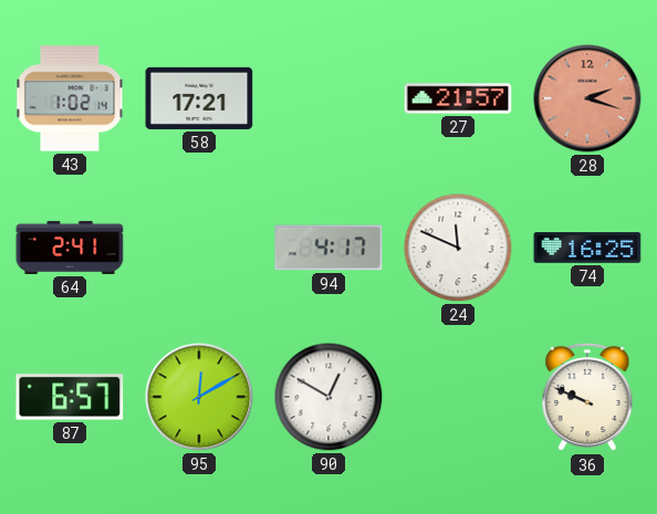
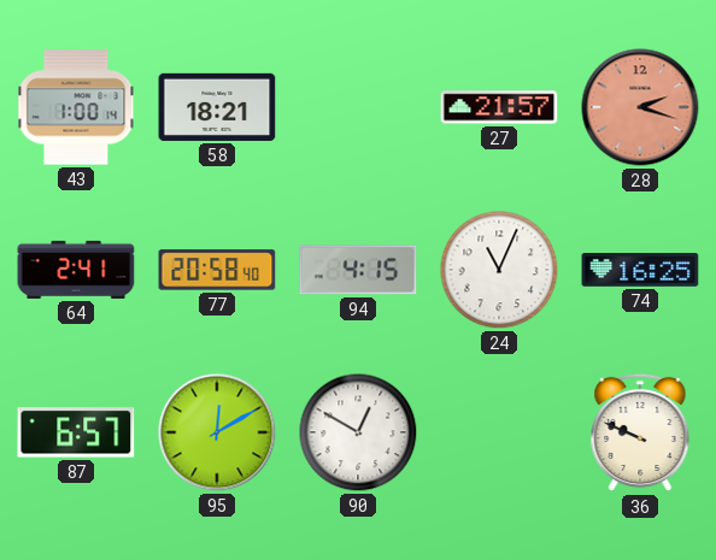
43: 1:02 -> 1:00 (76, 107)
58: 17:21 -> 18:21 (217, 107)
77: none -> 20:58 (217, 270)
94: 4:17 -> 4:15 (358, 270)
24: 11:49 -> 11:04 (499, 270)
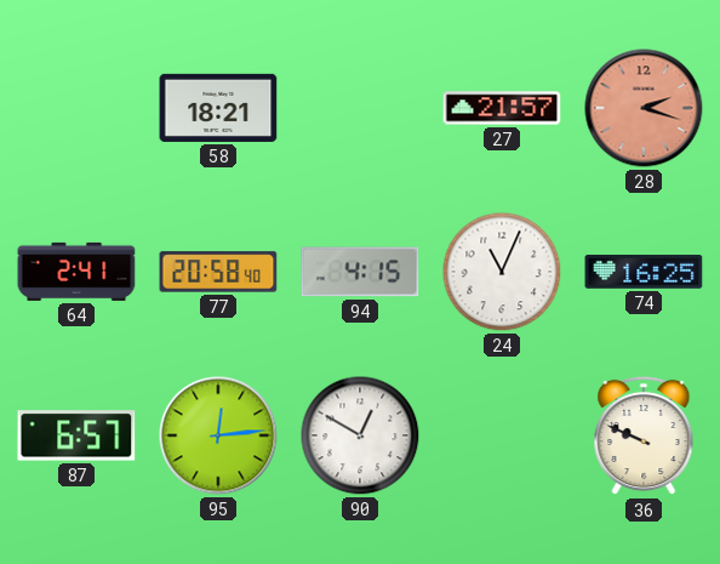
43: 1:00 -> none (76, 107)
95: 12:10 -> 12:14 (218, 435)
